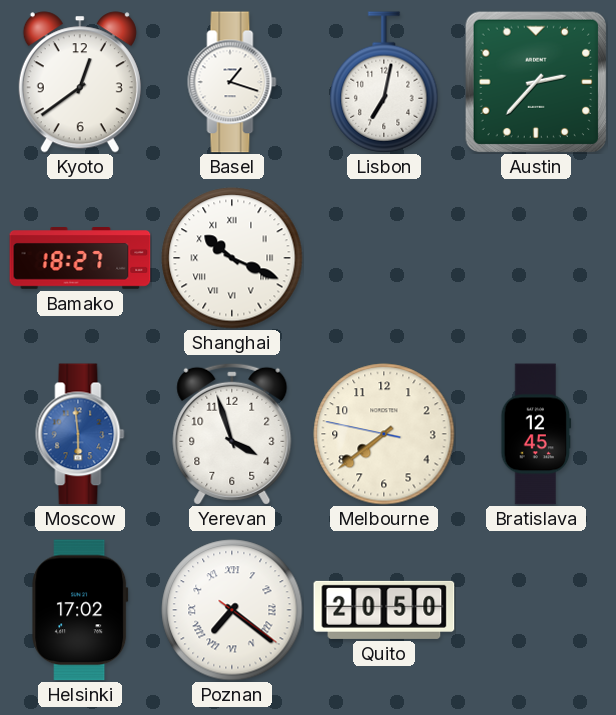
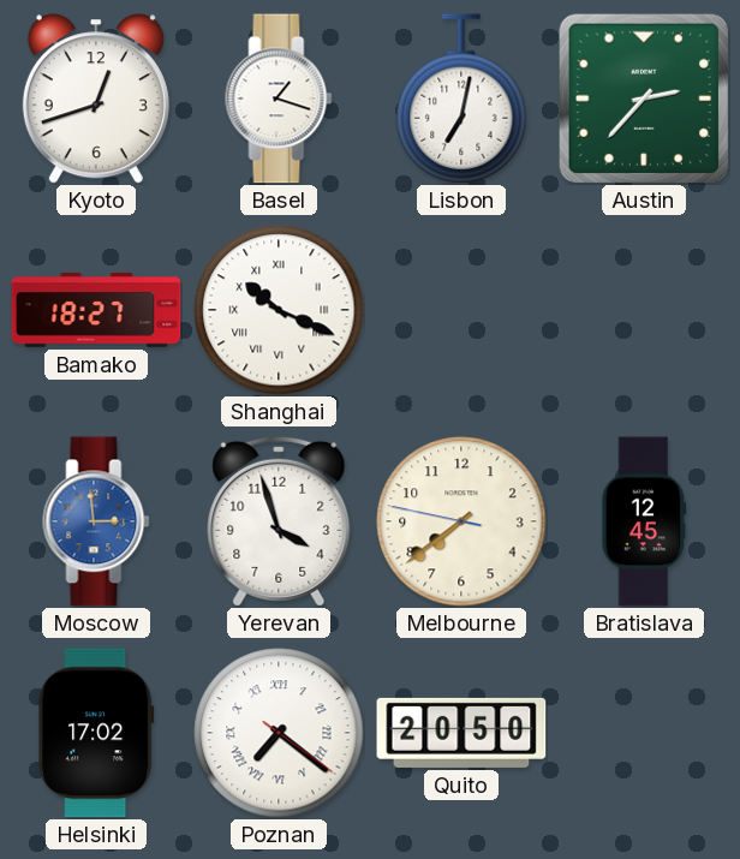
Kyoto: 12:39 -> 12:42 (96, 99)
Moscow: 5:59 -> 2:59 (96, 521)
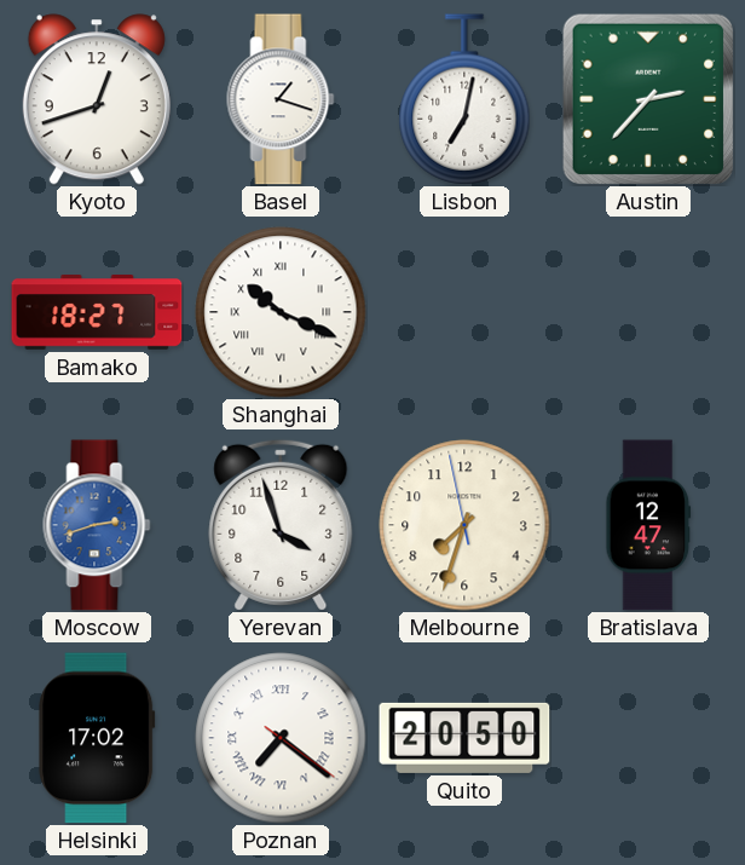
Moscow: 2:59 -> 2:42 (97, 525)
Melbourne: 7:38 -> 7:32 (464, 525)
Bratislava: 12:45 -> 12:47 (648, 525)
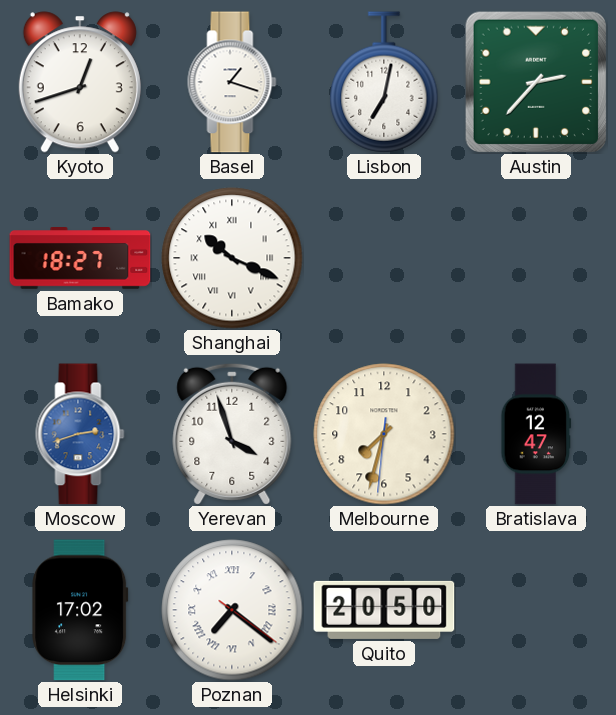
Melbourne: 7:32:58 -> 7:32:31 (384, 434)
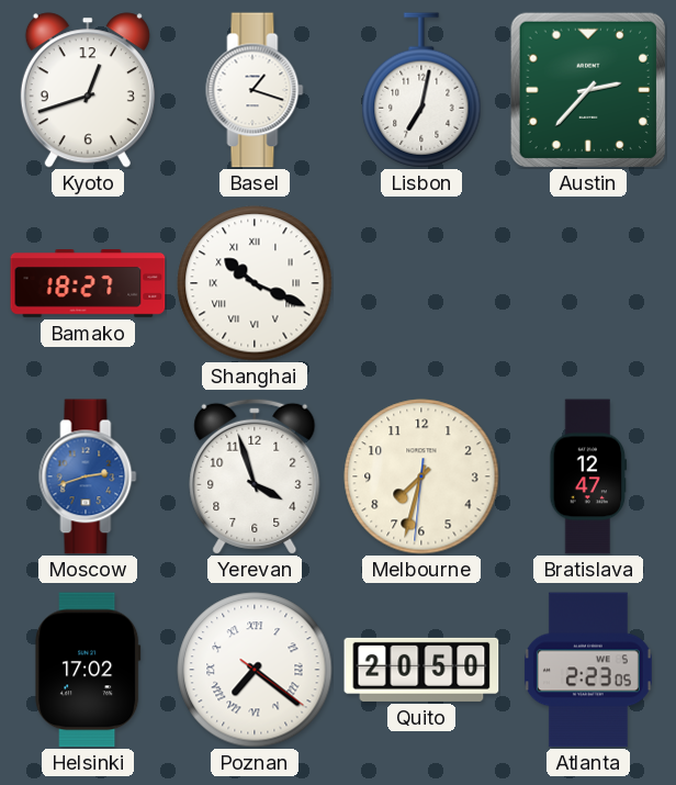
Atlanta: none -> 2:23 (588, 670)
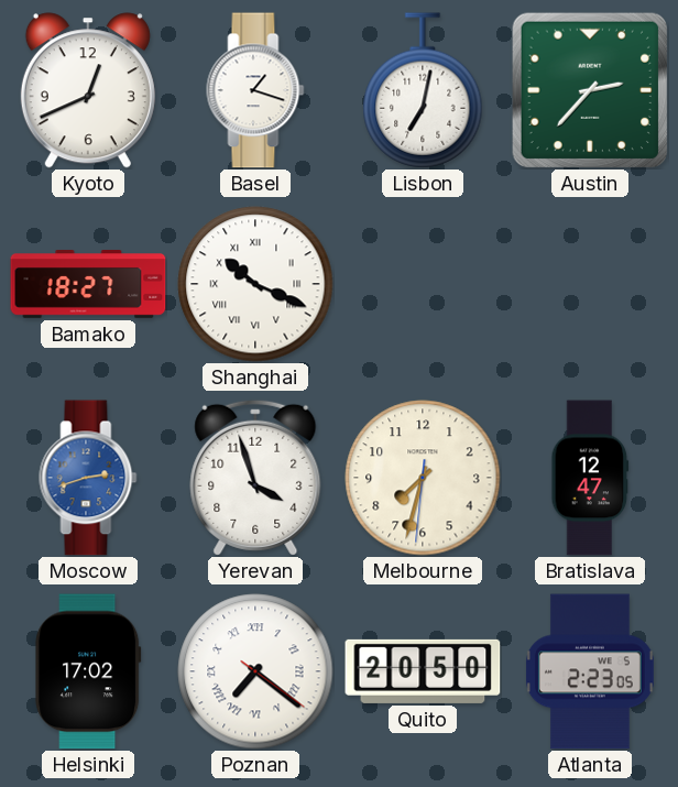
Kyoto: 12:42 -> 12:41 (88, 90)
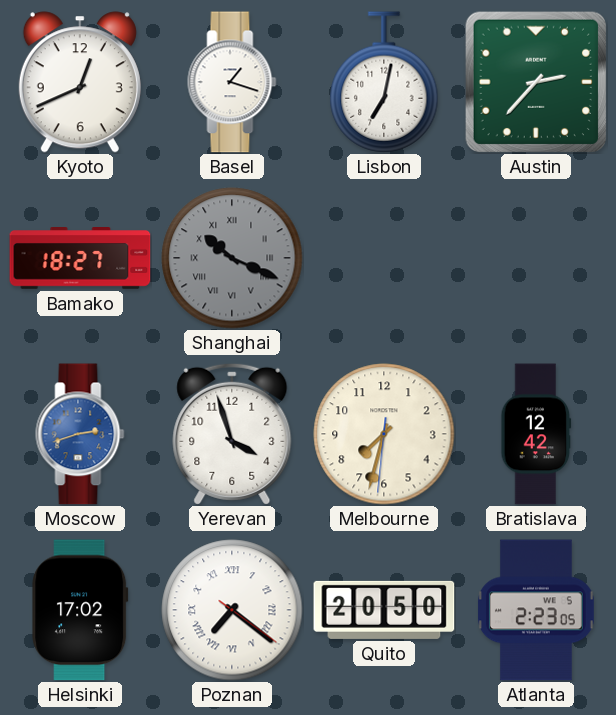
Shanghai dial: white -> grey (232, 258)
Bratislava: 12:47 -> 12:42 (536, 434)
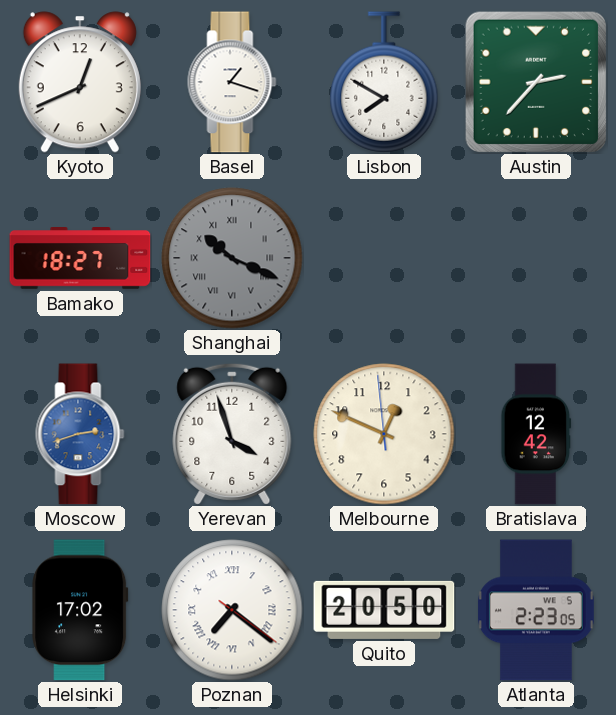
Lisbon: 7:02 -> 7:50 (384, 82)
Melbourne: 7:32 -> 12:48 (384, 434)
